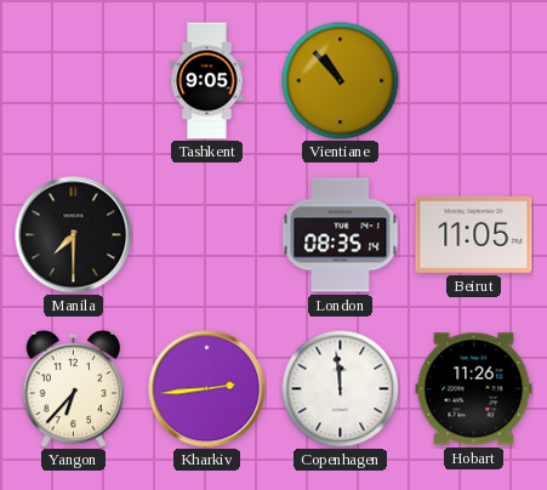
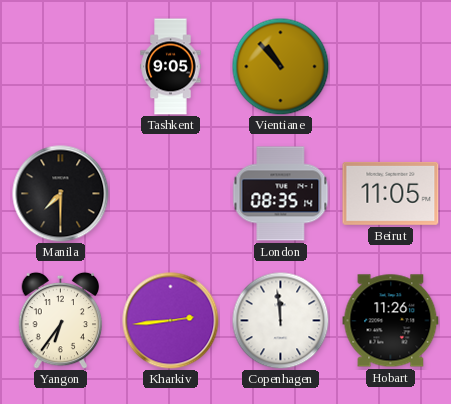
Yangon: 6:37 -> 6:36 (61, 320)
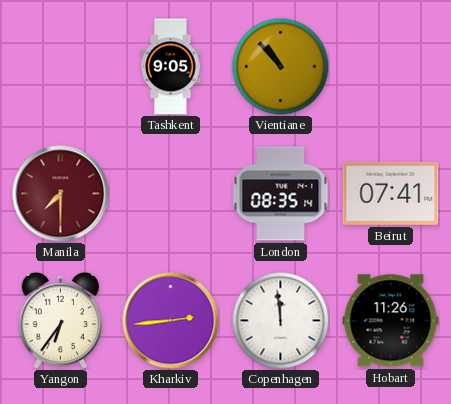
Manila dial: black -> burgundy (61, 194)
Beirut: 11:05 -> 07:41 (391, 193)
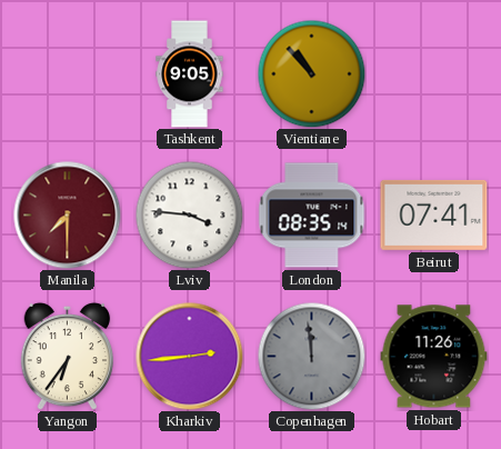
Lviv: none -> 3:46 (189, 214)
Copenhagen dial: white -> grey (311, 356)
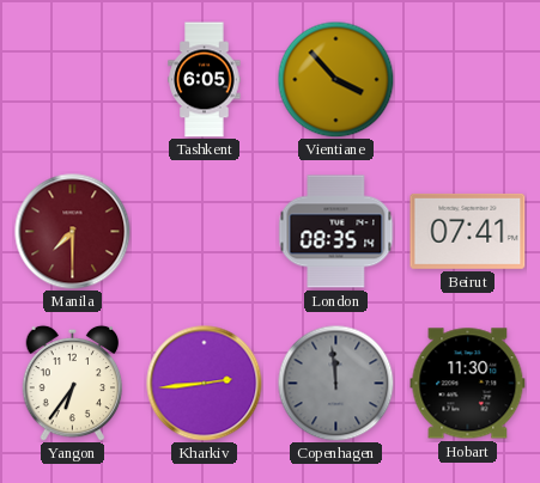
Tashkent: 9:05 -> 6:05 (205, 80)
Vientiane: 10:53 -> 3:53 (335, 79)
Lviv: 3:46 -> none (189, 214)
Hobart: 11:26 -> 11:30 (468, 384)
